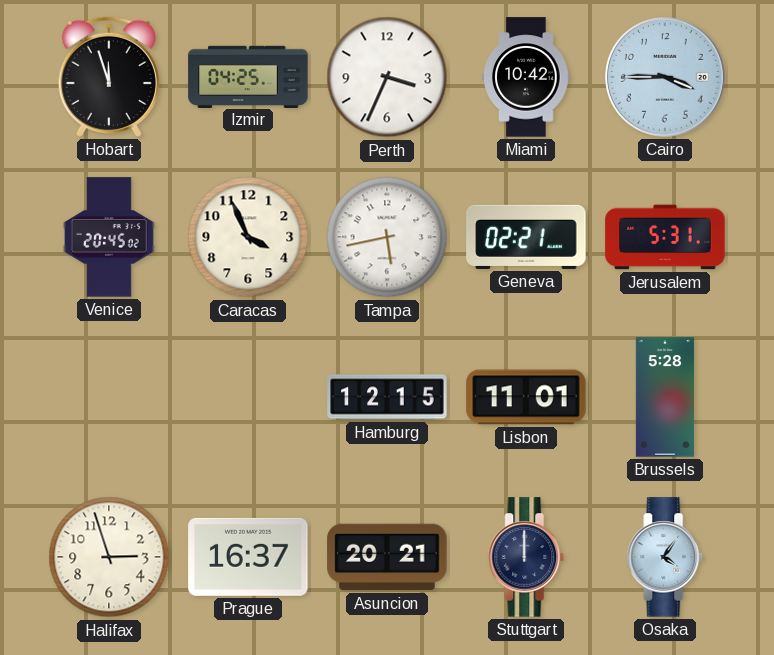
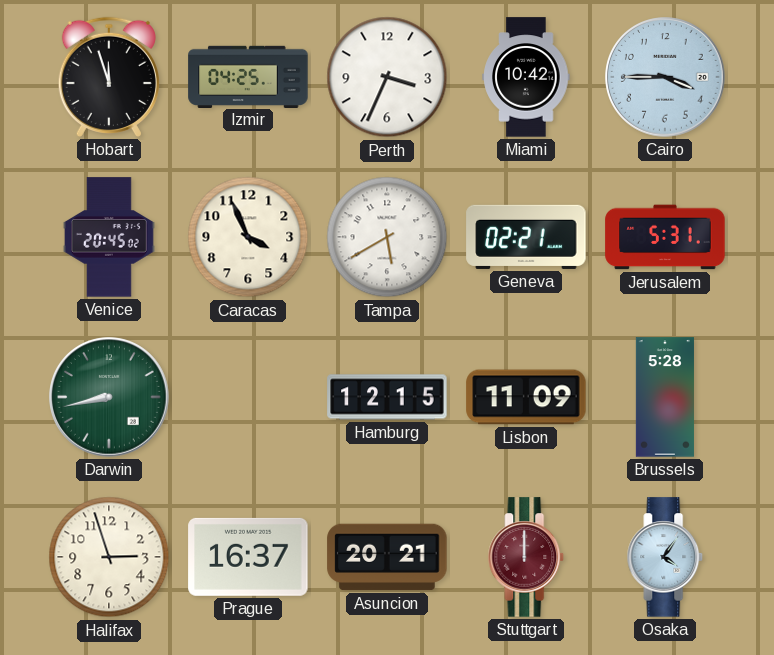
Tampa: 5:43 -> 5:40 (387, 237)
Darwin: none -> 8:43 (109, 397)
Lisbon: 11:01 -> 11:09 (526, 397)
Stuttgart dial: navy -> burgundy (526, 557)
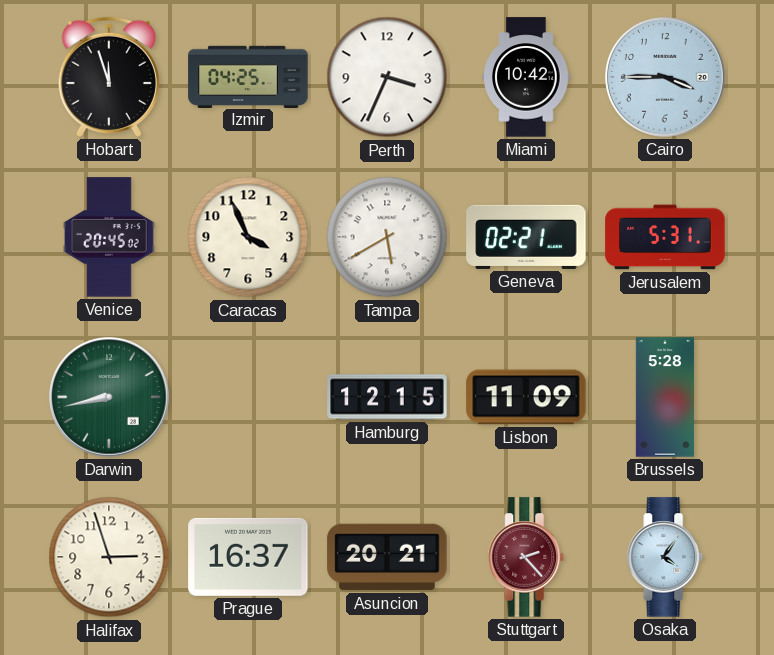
Stuttgart: 12:00 -> 2:23 (526, 557)
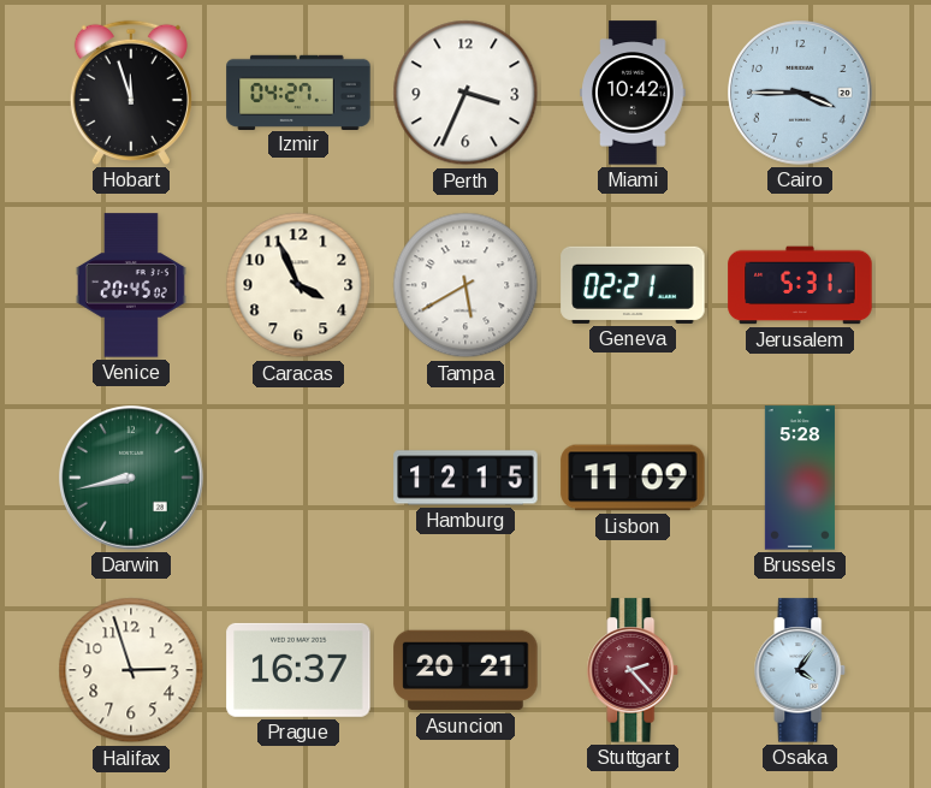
Izmir: 04:25 -> 04:27 (298, 91)
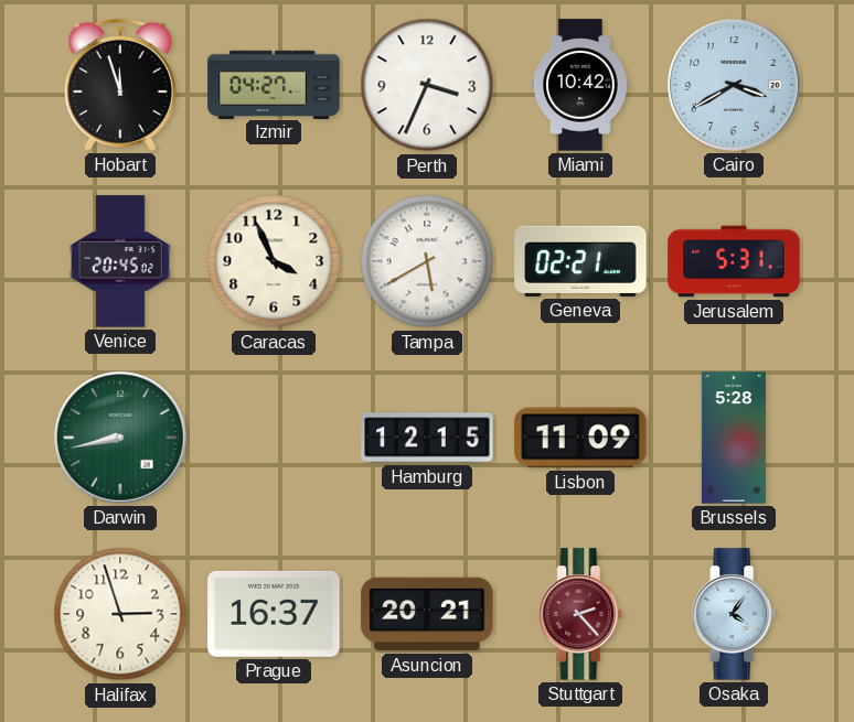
Cairo: 3:45 -> 3:40 (734, 85)
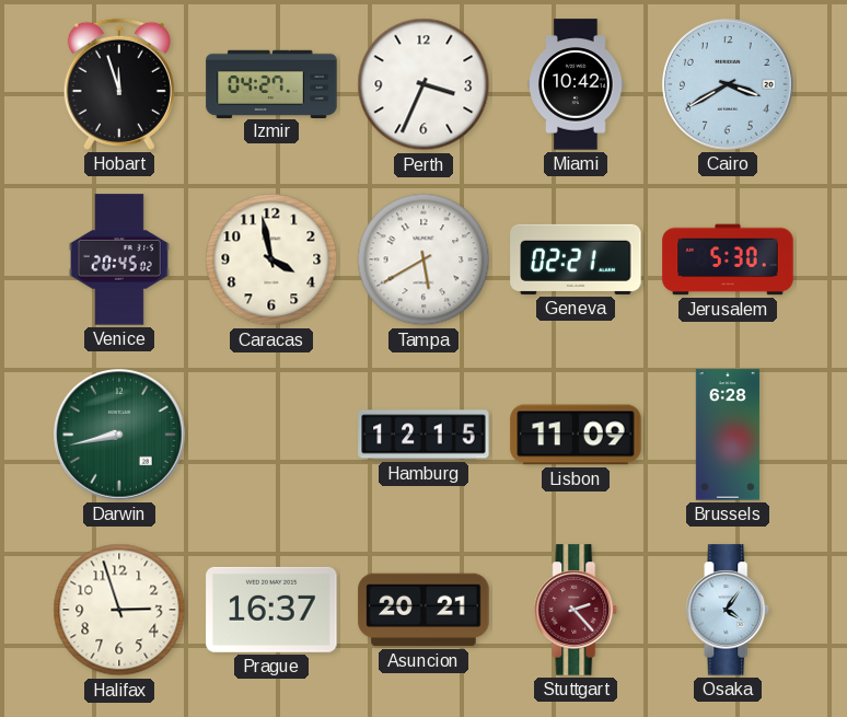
Caracas: 3:56 -> 3:58 (271, 259)
Jerusalem: 5:31 -> 5:30 (728, 259)
Brussels: 5:28 -> 6:28 (728, 435)
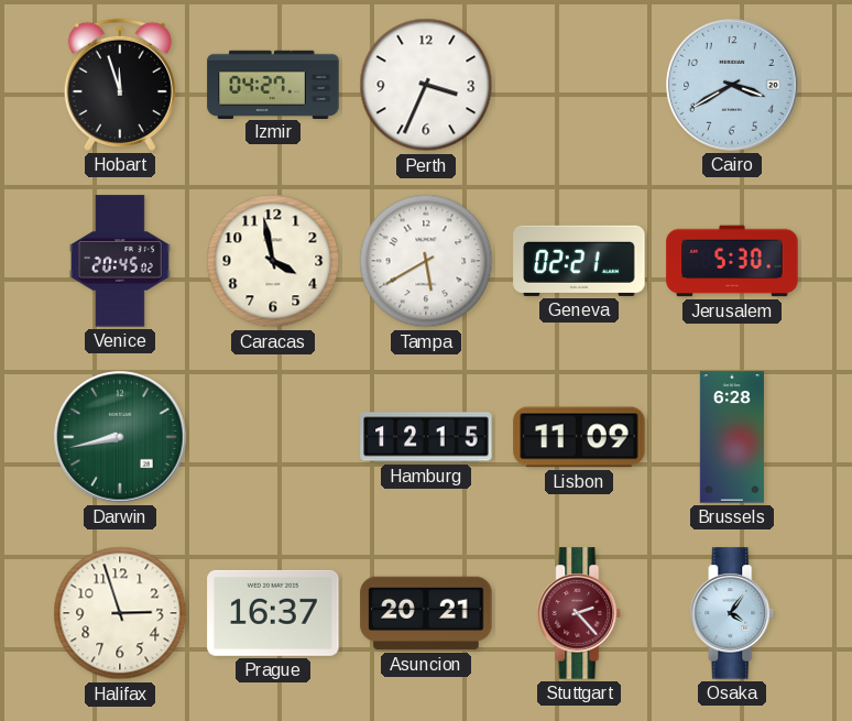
Miami: 10:42 -> none (576, 84)
